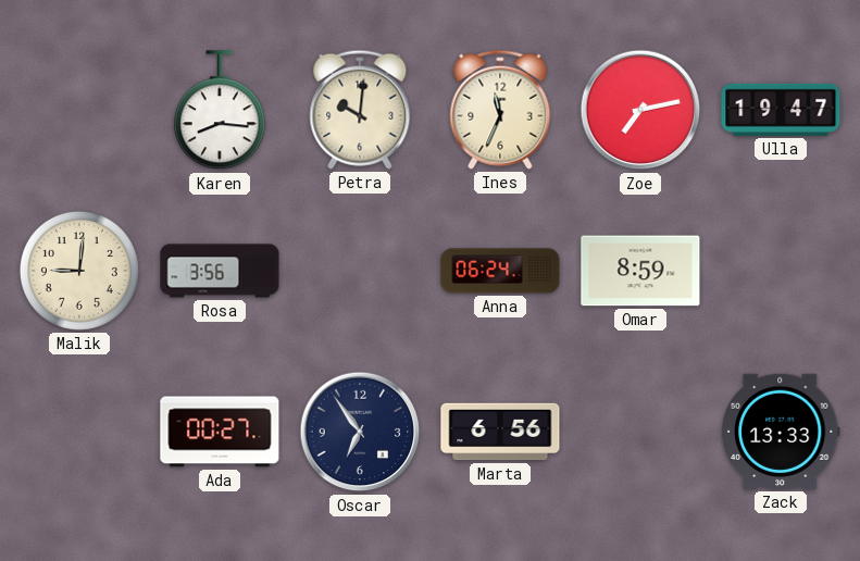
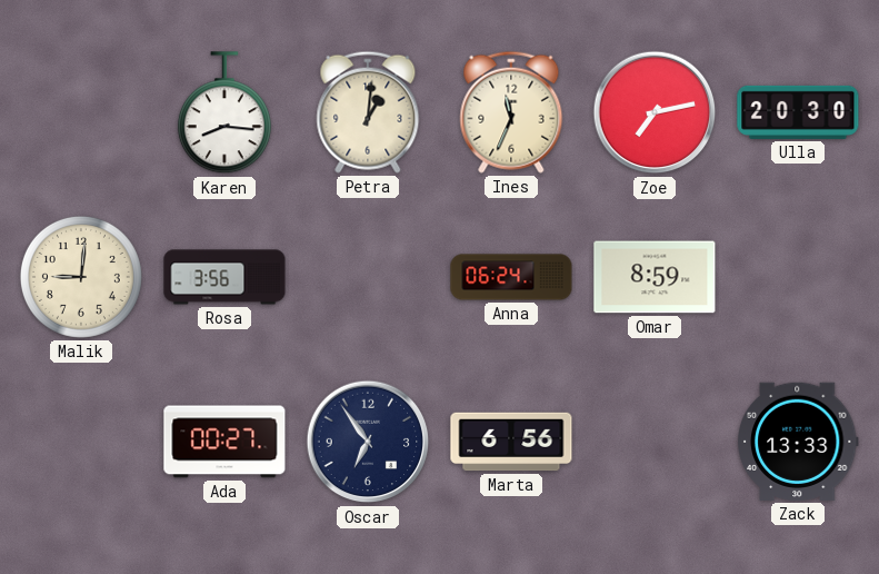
Petra: 10:01 -> 1:01 (368, 112)
Ulla: 19:47 -> 20:30 (798, 112)
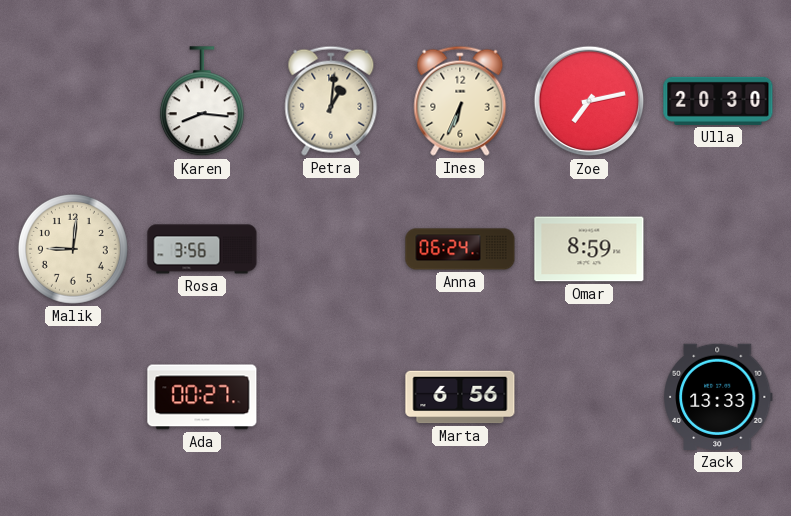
Ines: 11:34 -> 6:34 (460, 101)
Oscar: 6:54 -> none (368, 442)
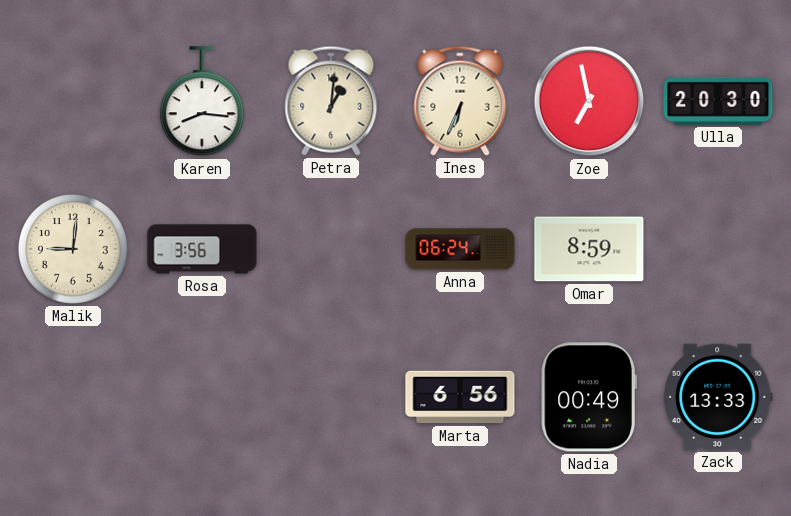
Zoe: 7:13 -> 6:58 (589, 101)
Ada: 00:27 -> none (202, 397)
Nadia: none -> 00:49 (589, 397)
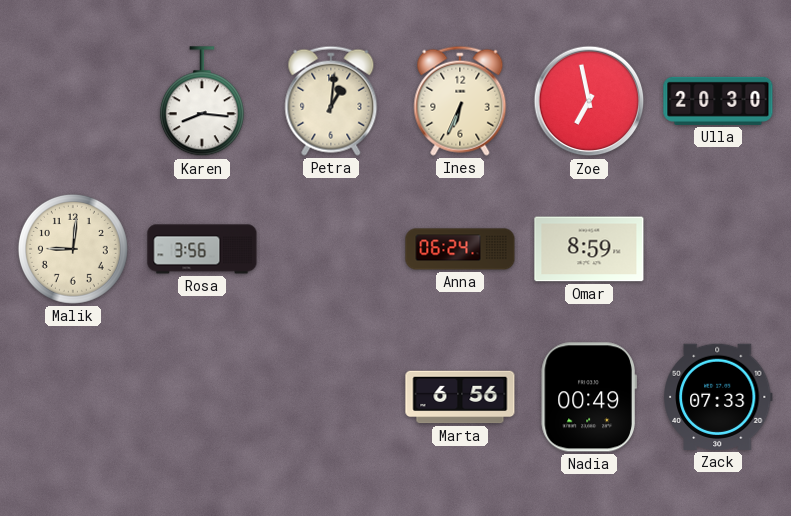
Zack: 13:33 -> 07:33 (718, 397)
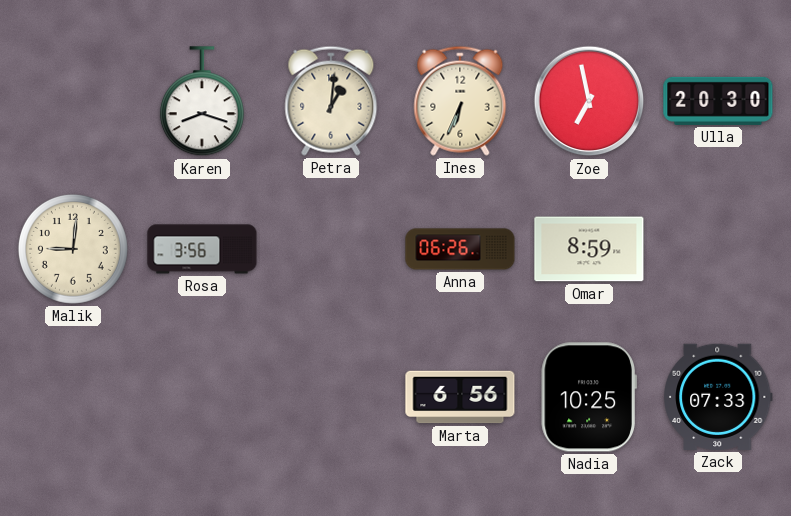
Karen: 8:16 -> 8:18 (202, 102)
Anna: 06:24 -> 06:26 (460, 249)
Nadia: 00:49 -> 10:25 (589, 397)
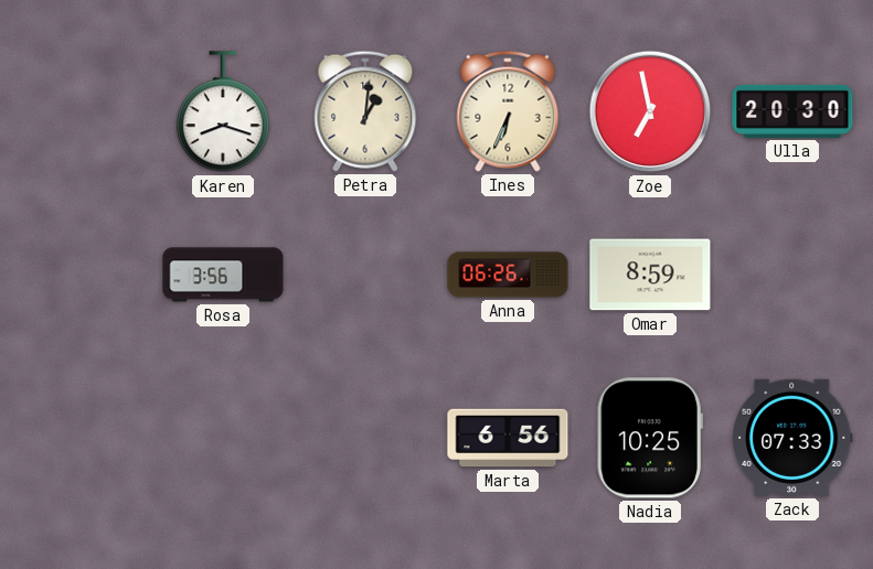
Malik: 9:01 -> none (73, 249)
